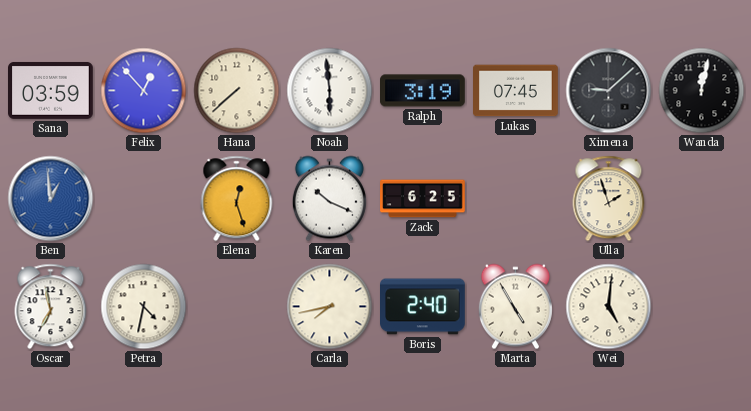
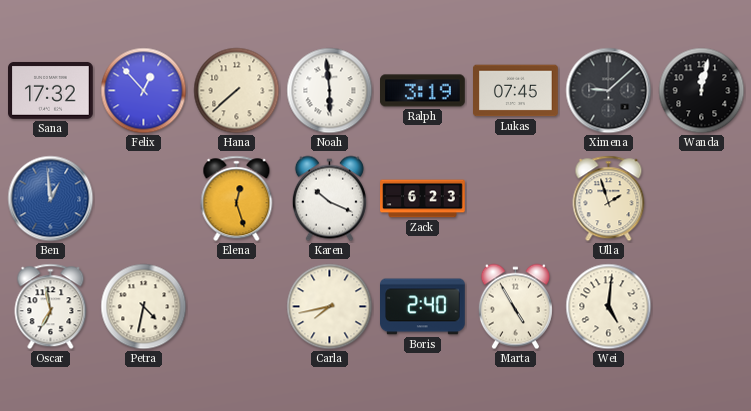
Sana: 03:59 -> 17:32 (51, 90)
Zack: 6:25 -> 6:23 (423, 199)
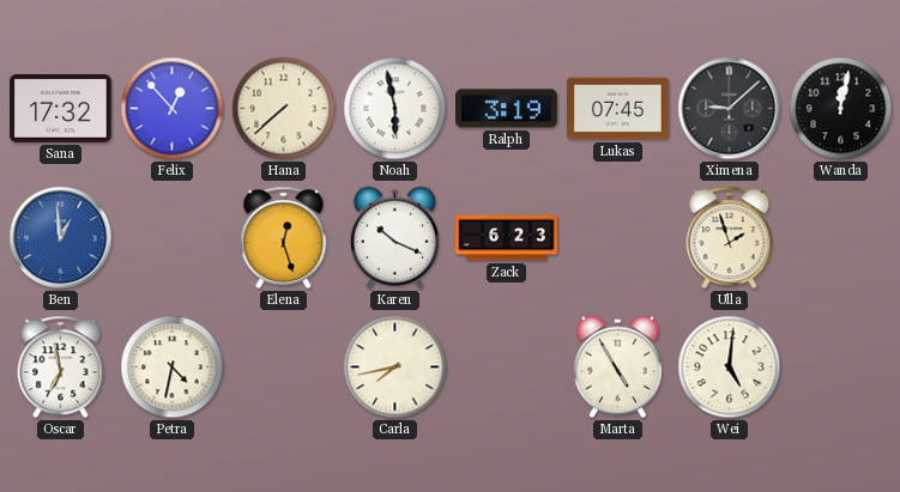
Noah: 5:59 -> 5:58 (395, 109)
Boris: 2:40 -> none (423, 307)
